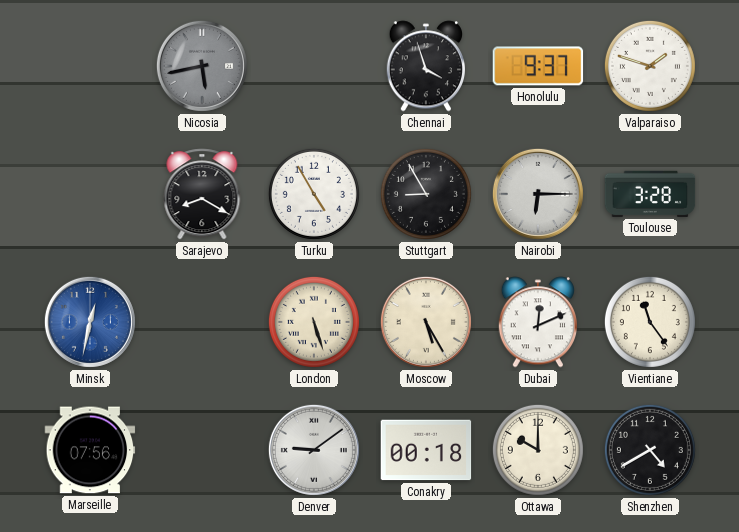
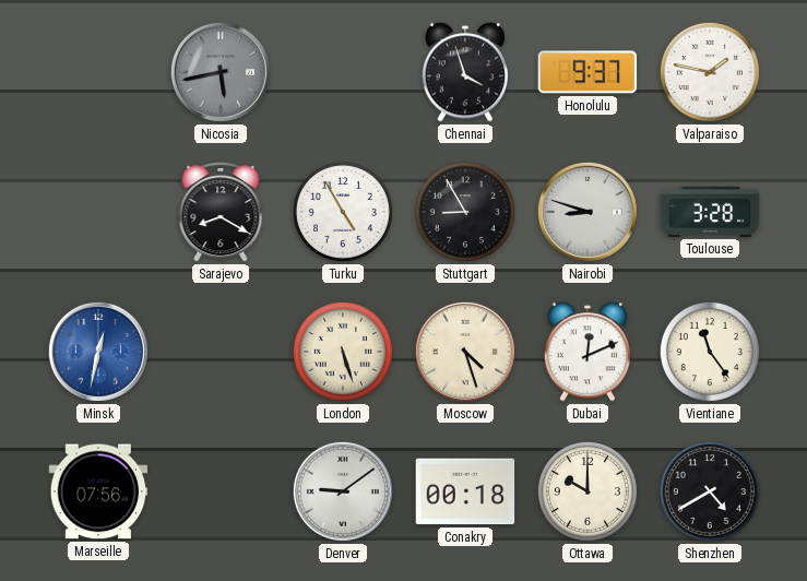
Valparaiso: 1:48 -> 1:47 (710, 72)
Nairobi: 6:15 -> 8:48 (588, 212)
Moscow: 5:25 -> 4:27 (465, 352)
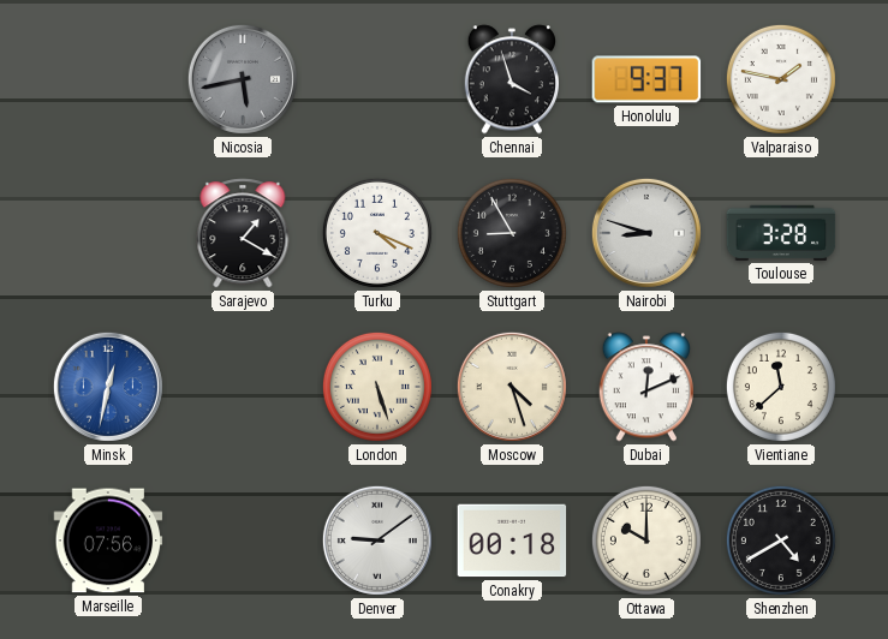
Sarajevo: 8:20 -> 1:20 (243, 233)
Turku: 4:55 -> 4:19 (377, 233)
Vientiane: 11:24 -> 11:38 (781, 387)
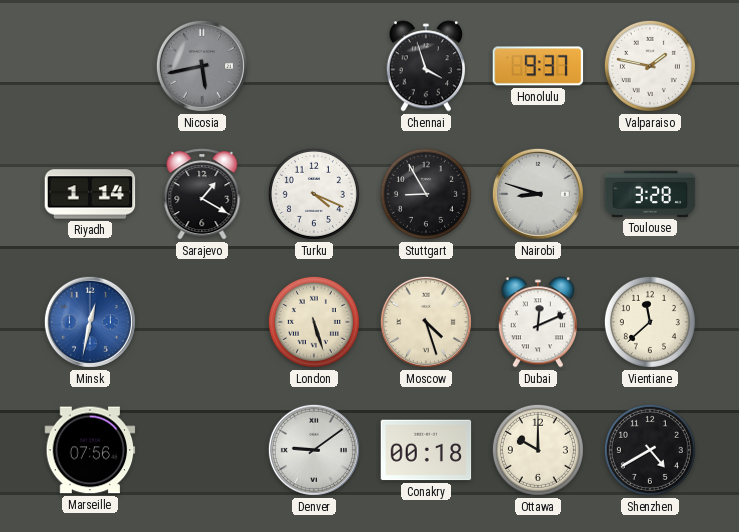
Riyadh: none -> 1:14 (90, 194)
